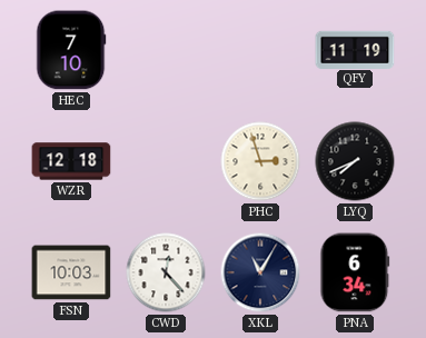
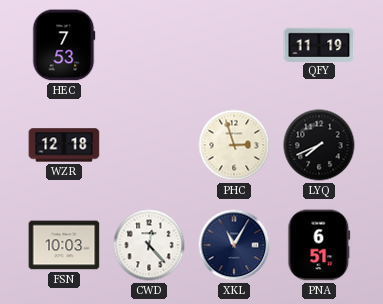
HEC: 7:10 -> 7:53 (64, 45)
PNA: 6:34 -> 6:51 (319, 245)
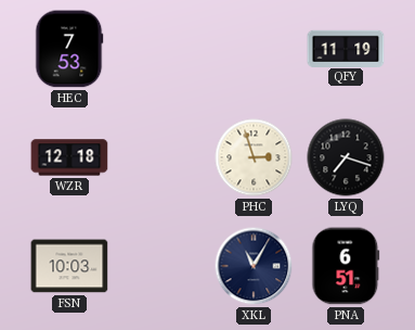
LYQ: 7:41 -> 7:18 (346, 157)
CWD: 12:23 -> none (149, 245)
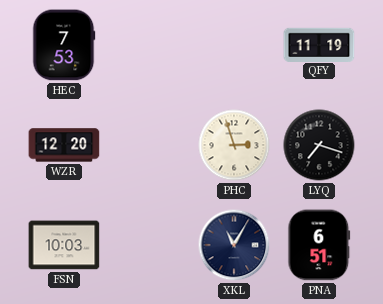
WZR: 12:18 -> 12:20 (64, 145)
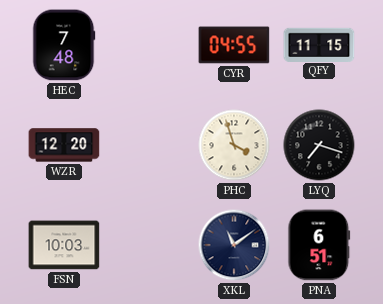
HEC: 7:53 -> 7:48 (64, 45)
CYR: none -> 04:55 (234, 45)
QFY: 11:19 -> 11:15 (319, 44)
PHC: 2:57 -> 3:57 (234, 145)
XKL: 11:05 -> 11:09 (234, 245)
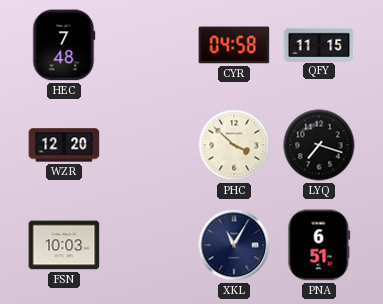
CYR: 04:55 -> 04:58 (234, 45)
PHC: 3:57 -> 3:52 (234, 145)
XKL: 11:09 -> 11:05 (234, 245)
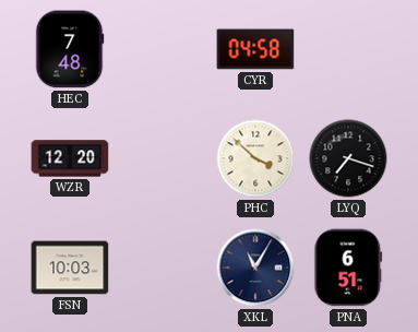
QFY: 11:15 -> none (319, 44)
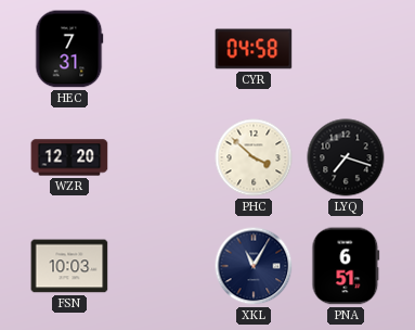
HEC: 7:48 -> 7:31 (69, 49)
